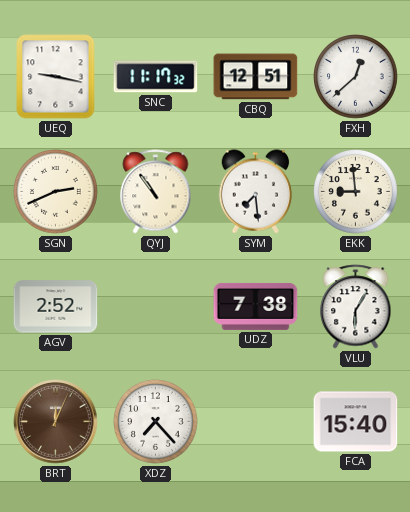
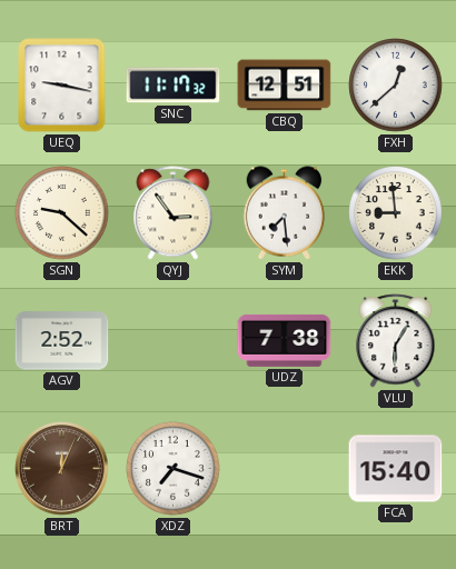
SGN: 2:41 -> 9:22 (62, 213)
QYJ: 10:54 -> 2:54 (174, 213)
XDZ: 7:23 -> 7:18 (174, 469)
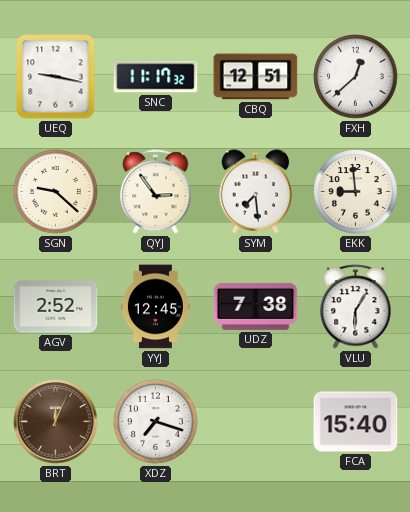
YYJ: none -> 12:45 (155, 307)
